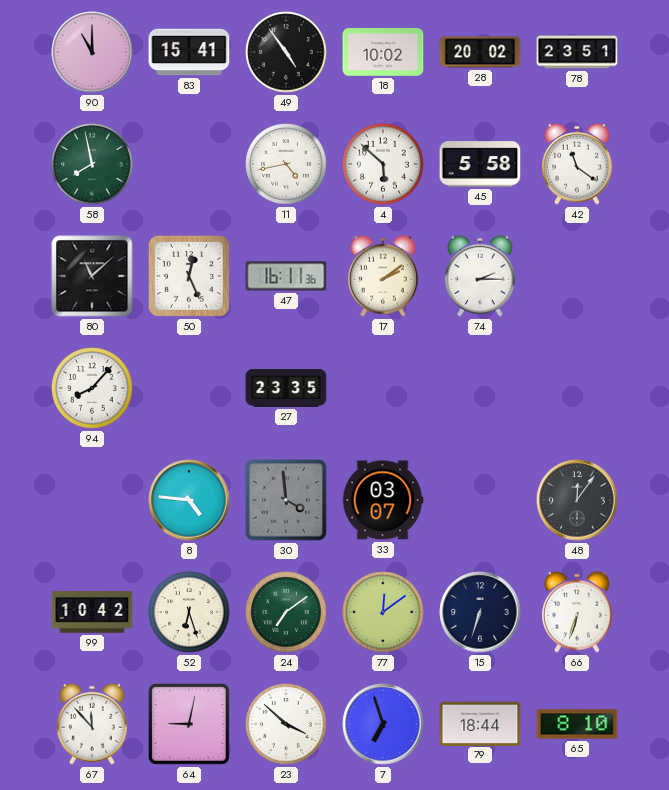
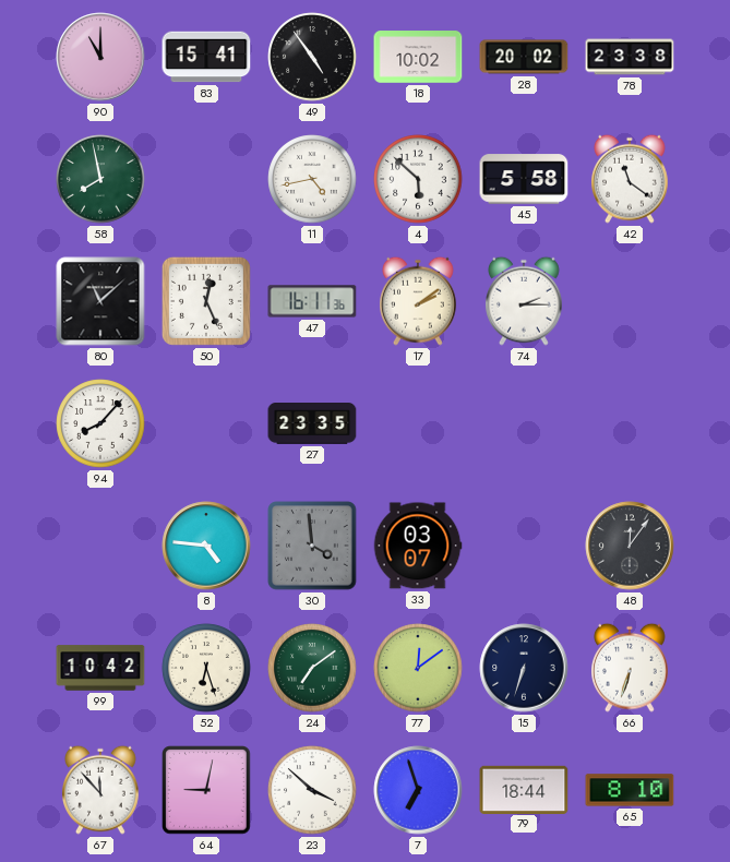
78: 23:51 -> 23:38 (630, 57)
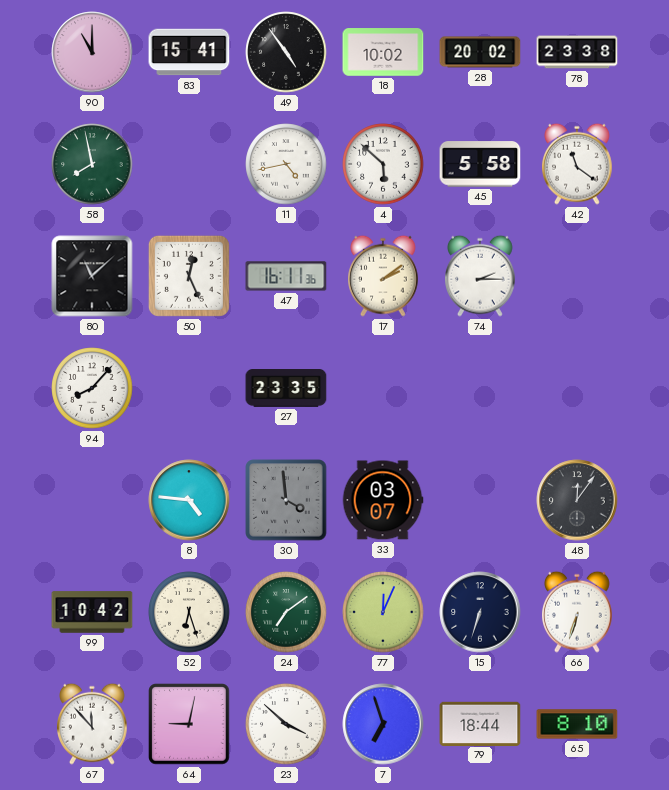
77: 12:09 -> 12:04 (383, 612)
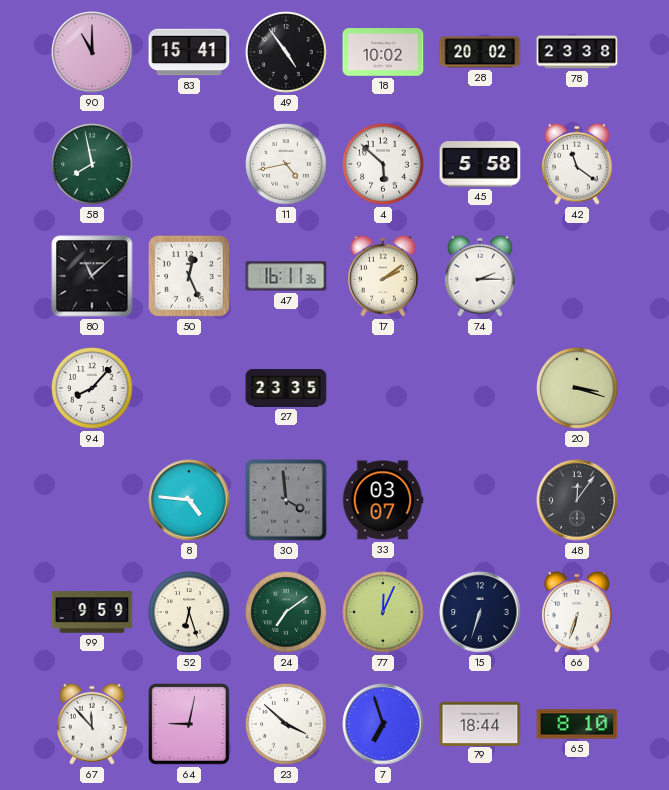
20: none -> 3:18 (577, 388)
99: 10:42 -> 9:59 (92, 612)
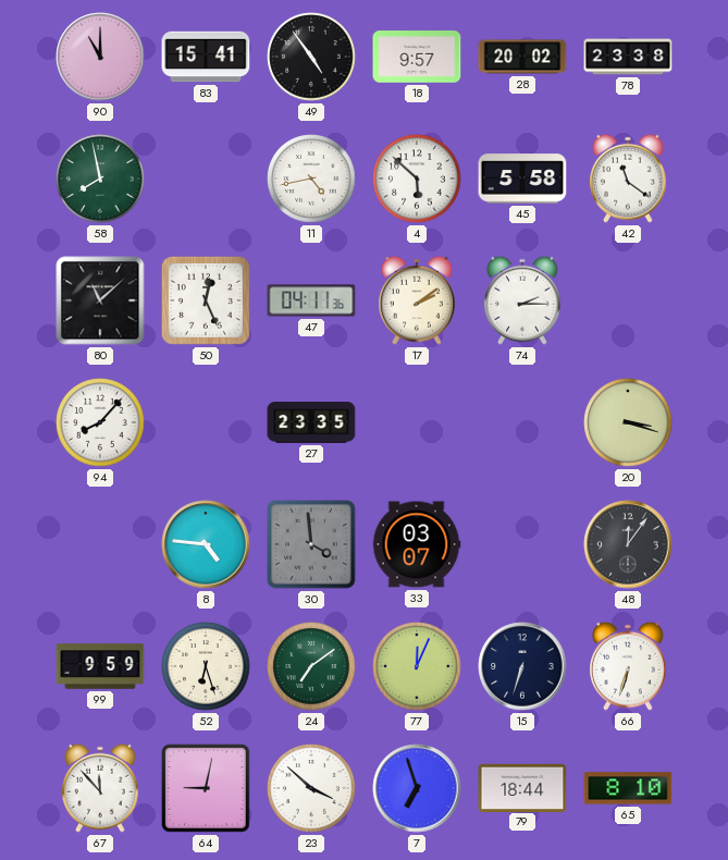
18: 10:02 -> 9:57 (417, 57)
47: 16:11 -> 04:11 (311, 300)
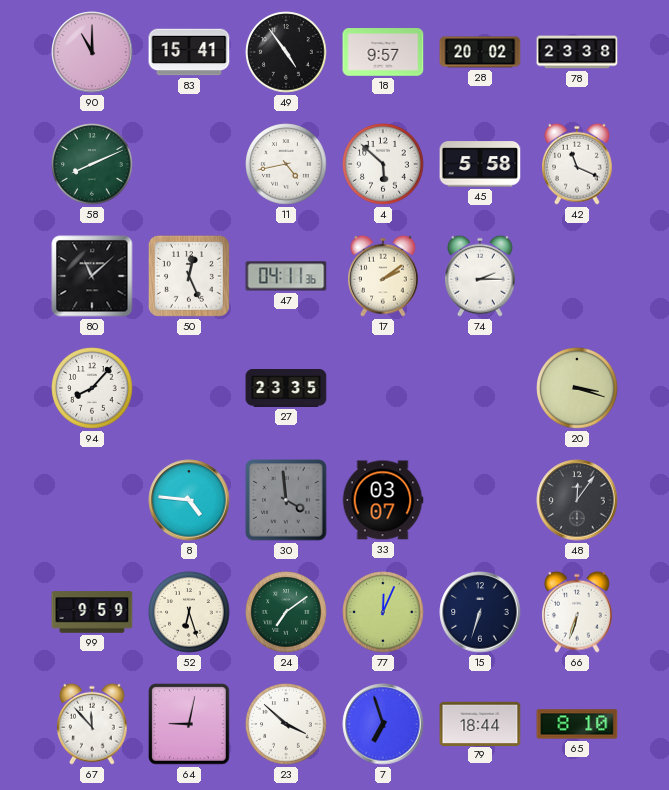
58: 7:58 -> 8:11 (92, 164)
42: 11:21 -> 11:19 (578, 164)
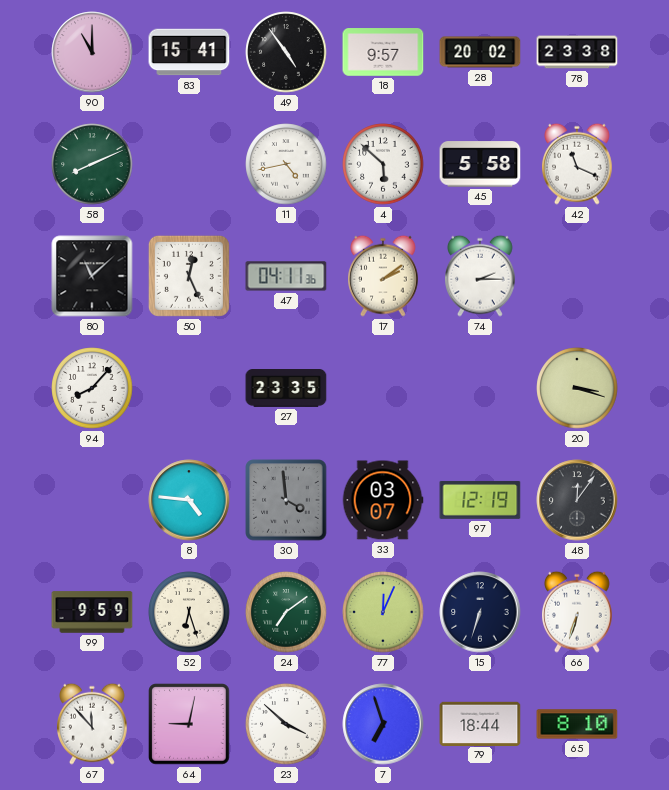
97: none -> 12:19 (480, 500)
